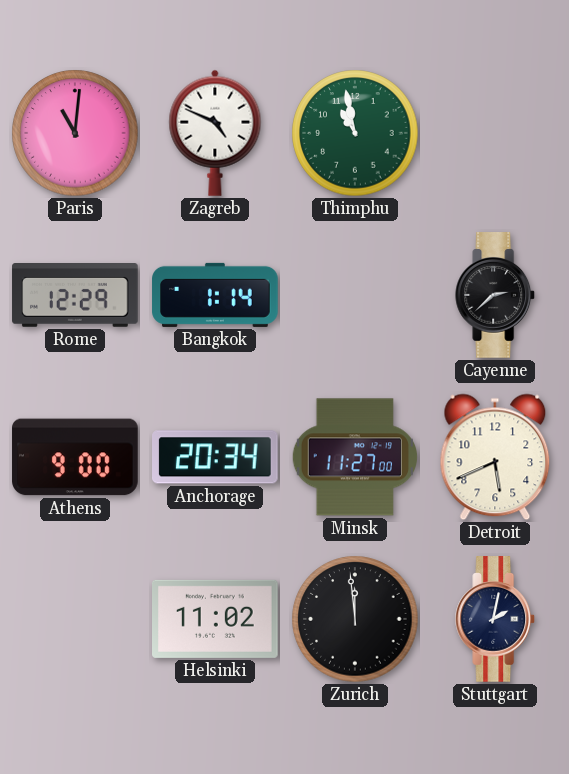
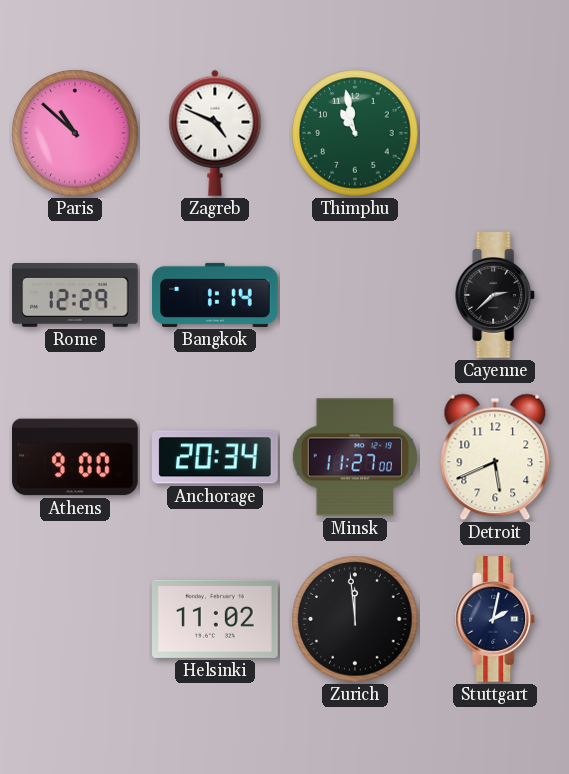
Paris: 11:01 -> 10:52 (75, 133)
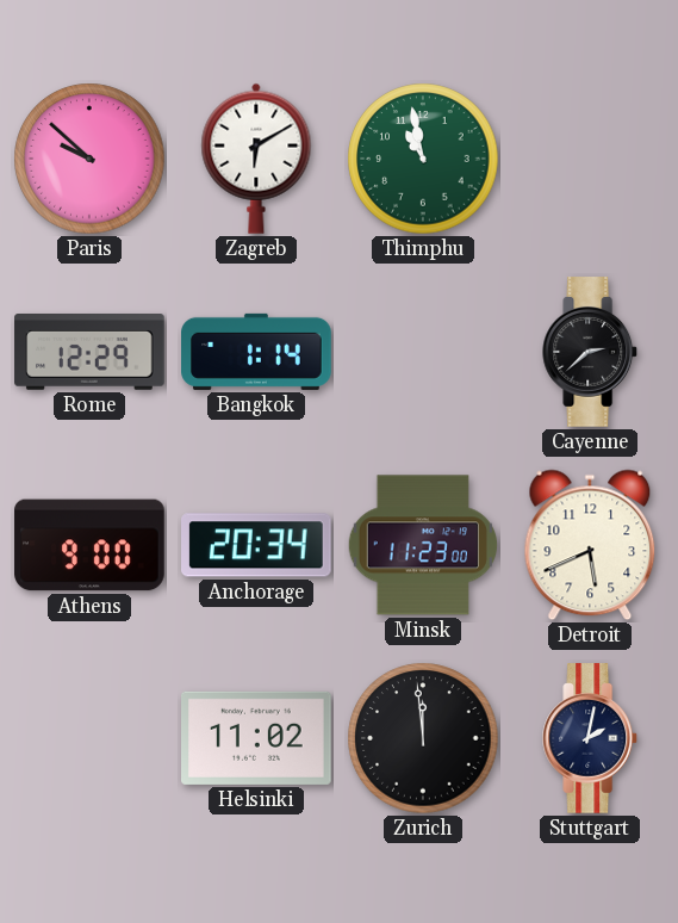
Paris: 10:52 -> 9:52 (89, 159)
Zagreb: 4:49 -> 6:10 (256, 159)
Minsk: 11:27 -> 11:23 (422, 545)
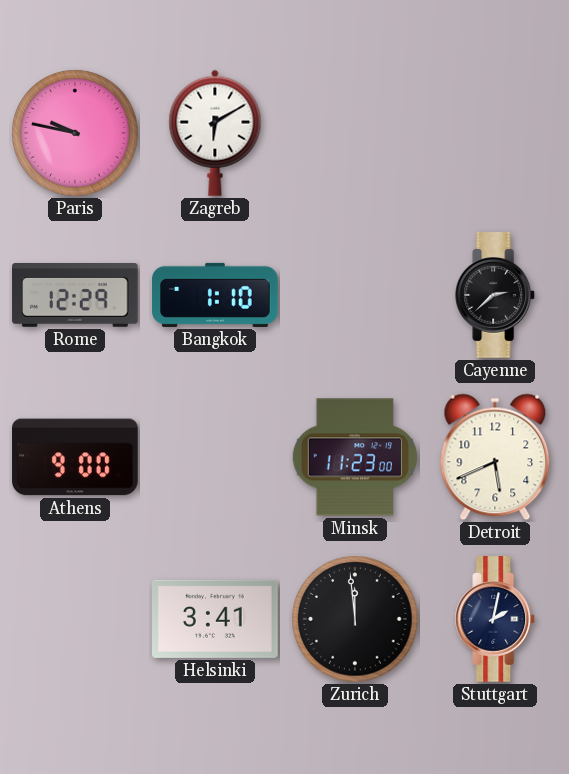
Paris: 9:52 -> 9:47 (75, 133)
Thimphu: 10:58 -> none (423, 159)
Bangkok: 1:14 -> 1:10 (215, 295)
Anchorage: 20:34 -> none (257, 545)
Helsinki: 11:02 -> 3:41 (215, 619)
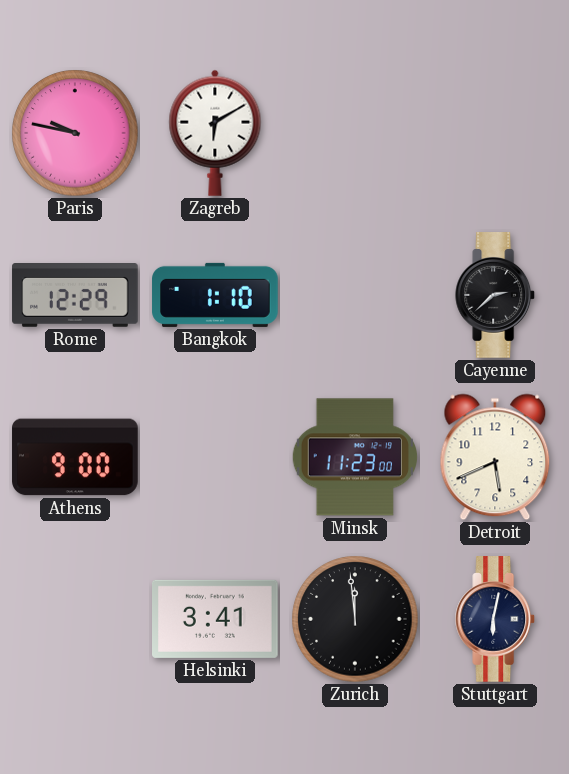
Stuttgart: 2:02 -> 6:02 (496, 619)
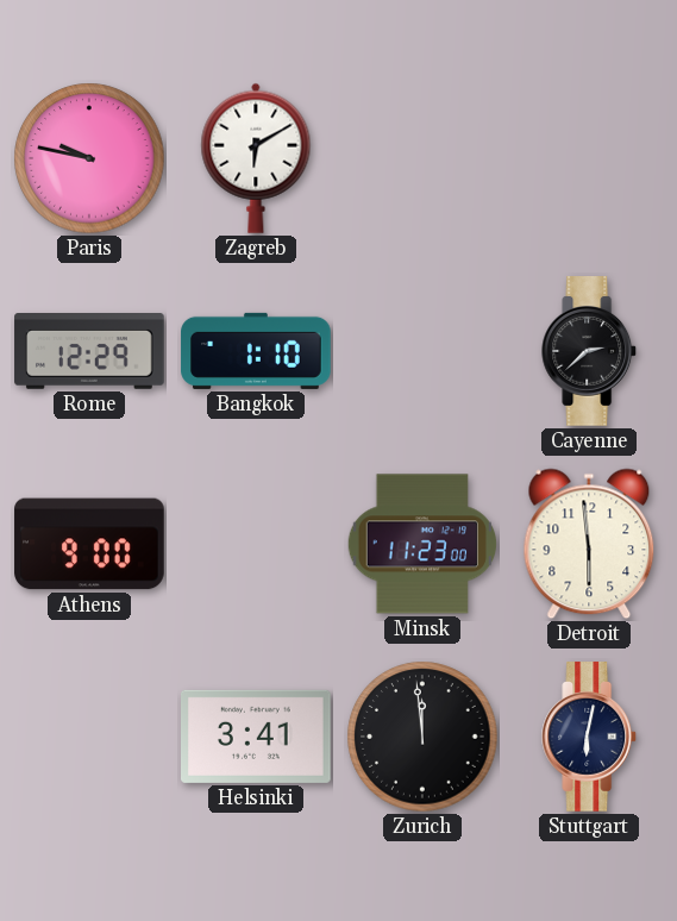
Detroit: 5:41 -> 5:59 (589, 544)
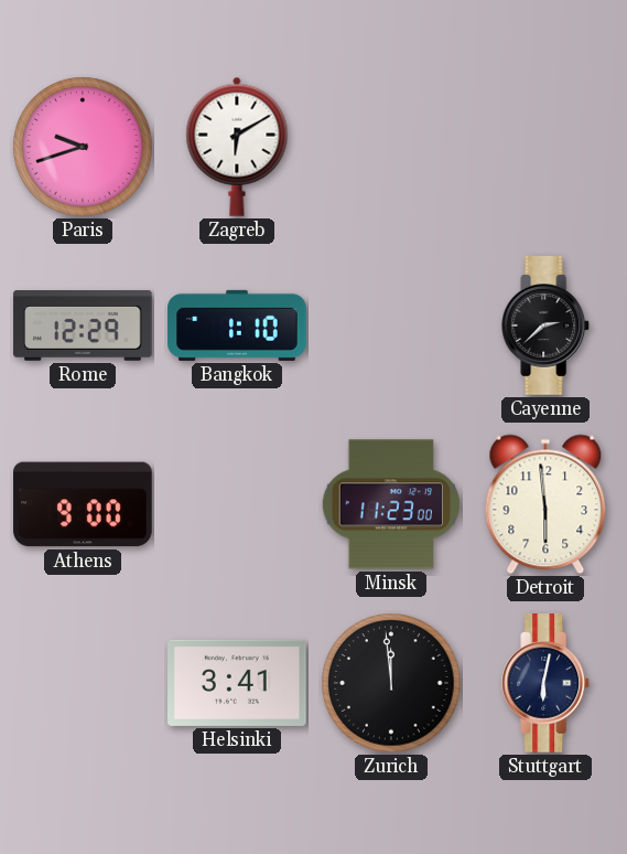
Paris: 9:47 -> 9:42 (83, 147)
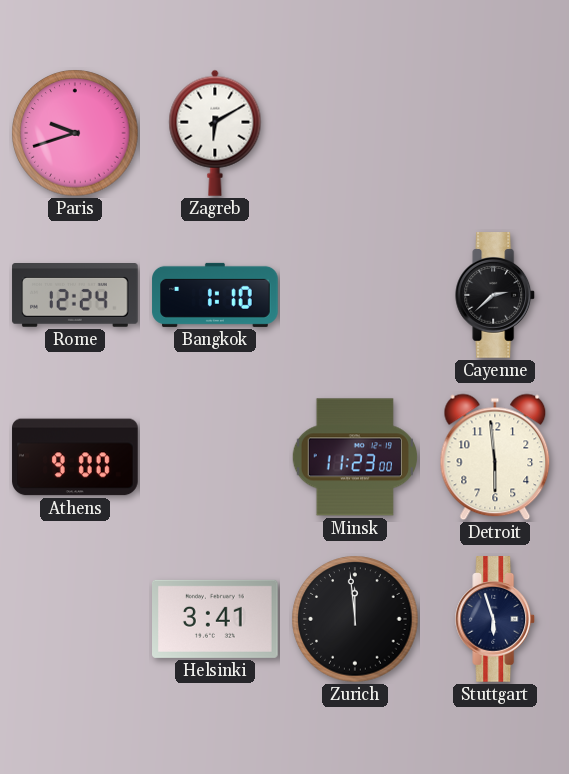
Rome: 12:29 -> 12:24 (75, 296)
Stuttgart: 6:02 -> 5:57 (496, 619)
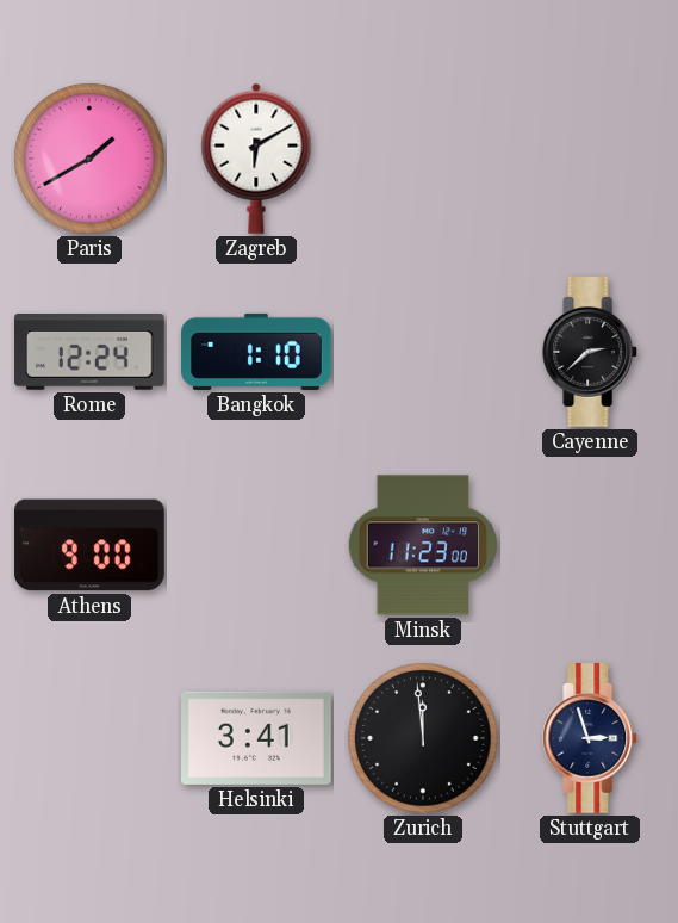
Paris: 9:42 -> 1:40 (89, 159)
Detroit: 5:59 -> none (495, 457)
Stuttgart: 5:57 -> 2:57 (591, 738)
